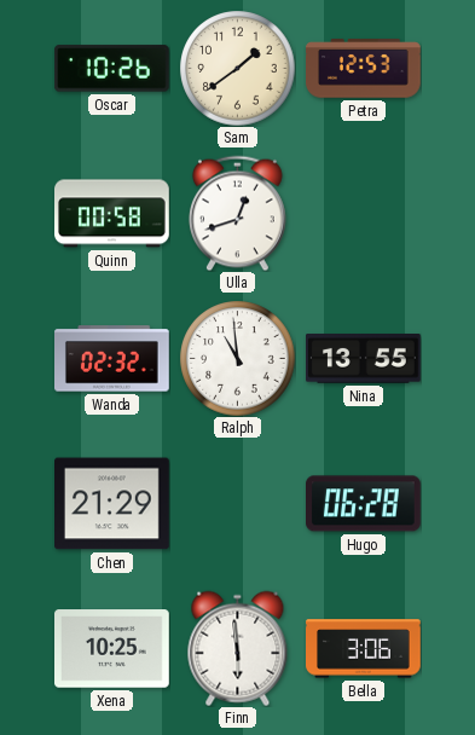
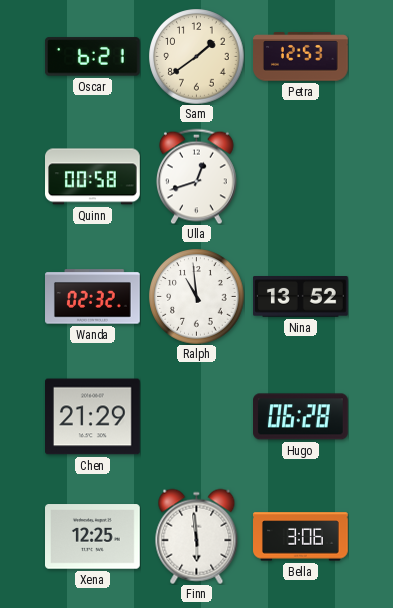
Oscar: 10:26 -> 6:21 (92, 57)
Nina: 13:55 -> 13:52 (301, 297)
Xena: 10:25 -> 12:25 (93, 537)
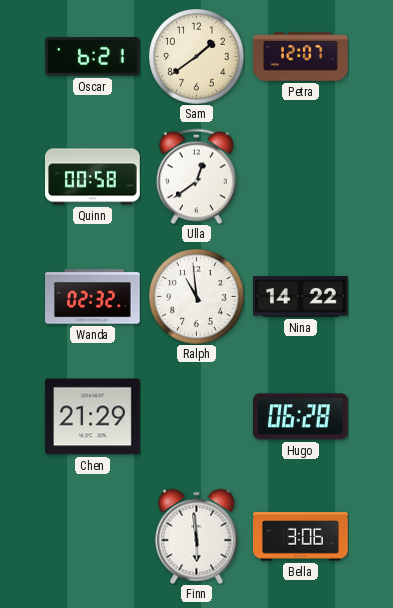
Petra: 12:53 -> 12:07 (301, 57)
Ulla: 12:42 -> 12:39 (196, 176)
Nina: 13:52 -> 14:22 (301, 297)
Xena: 12:25 -> none (93, 537)
